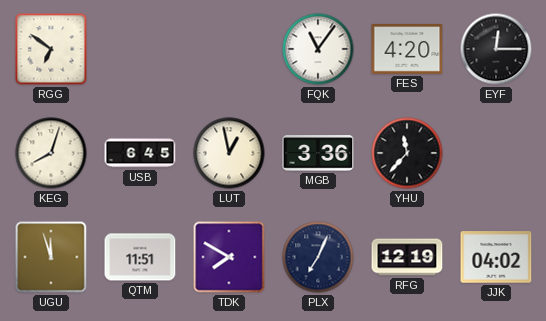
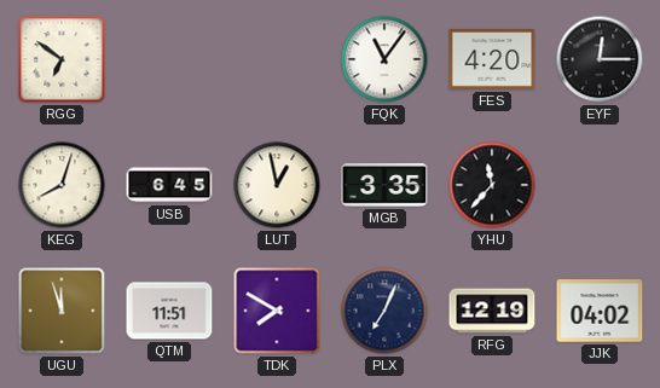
MGB: 3:36 -> 3:35 (384, 185)
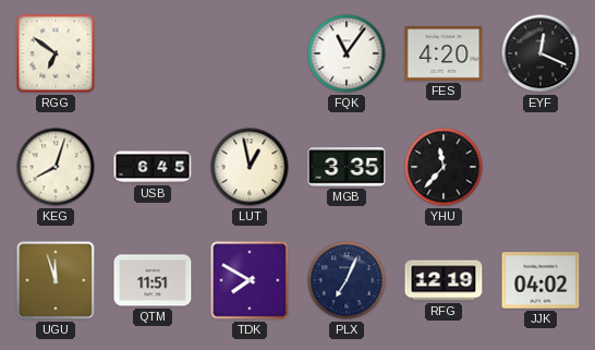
EYF: 12:15 -> 12:19 (541, 53)
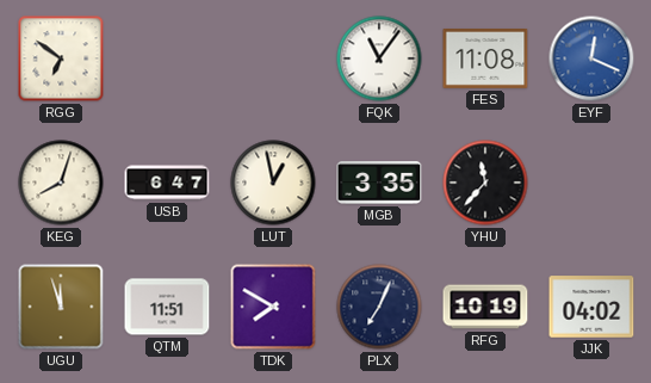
FES: 4:20 -> 11:08 (485, 58)
EYF dial: black -> blue (591, 58)
USB: 6:45 -> 6:47 (167, 183)
RFG: 12:19 -> 10:19 (485, 307)
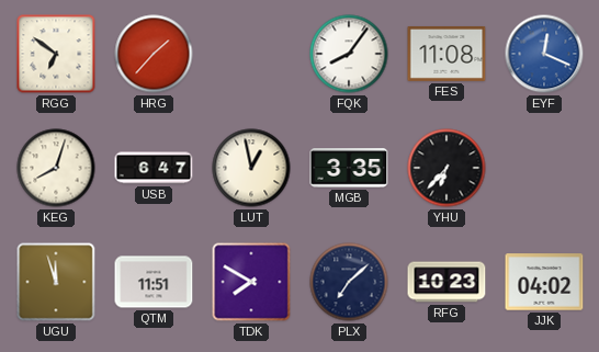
HRG: none -> 1:37 (154, 54)
FQK: 11:06 -> 8:06 (349, 54)
YHU: 11:37 -> 6:37 (447, 168)
PLX: 7:04 -> 7:08 (349, 282)
RFG: 10:19 -> 10:23 (447, 282)
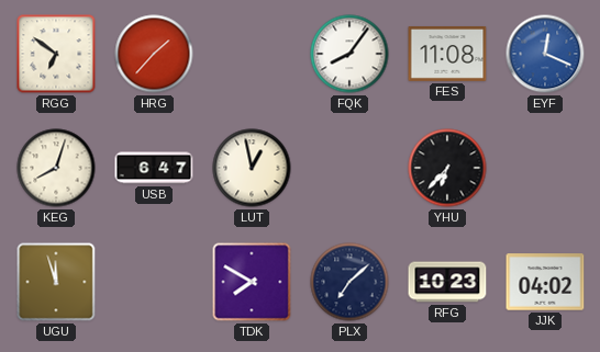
MGB: 3:35 -> none (349, 168)
QTM: 11:51 -> none (154, 282)
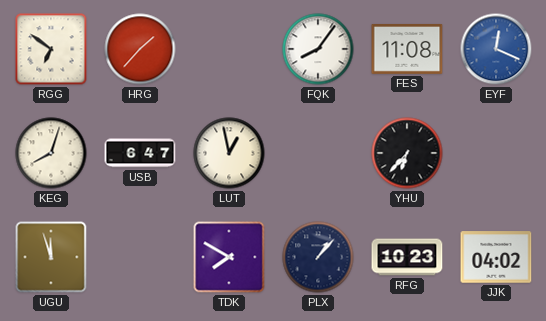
PLX: 7:08 -> 1:07 (318, 257)
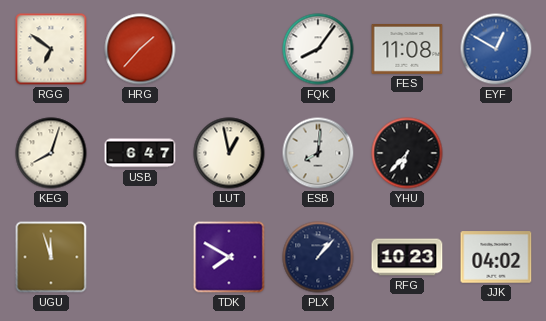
EYF: 12:19 -> 12:50 (496, 49)
ESB: none -> 8:01 (318, 153)
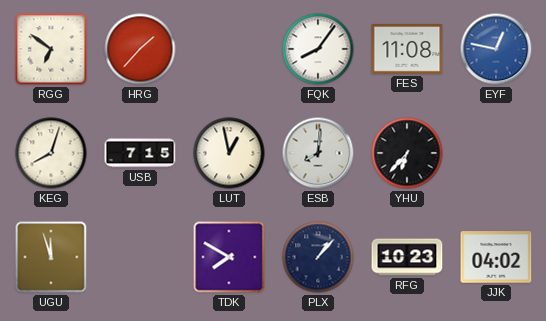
EYF: 12:50 -> 12:47 (496, 49)
USB: 6:47 -> 7:15 (140, 153)
